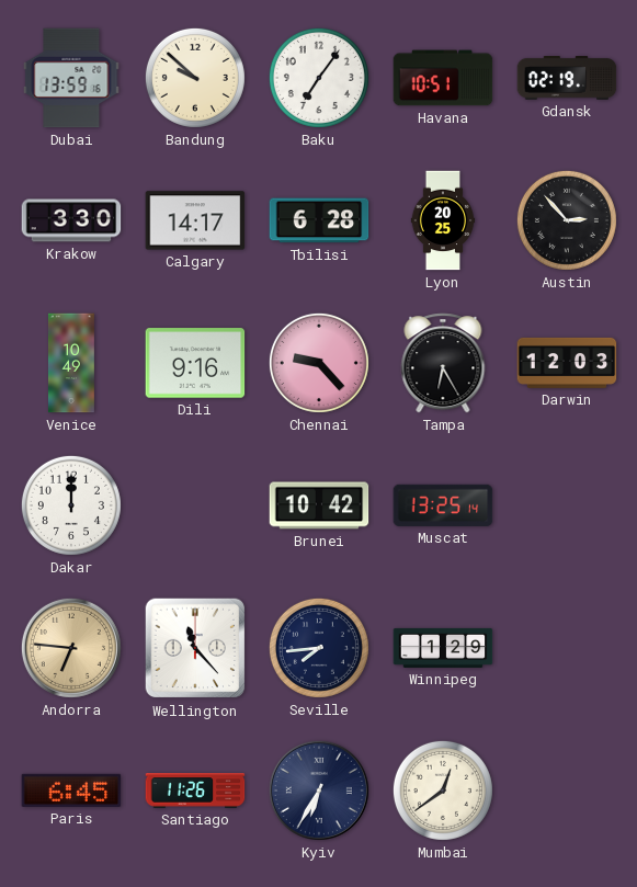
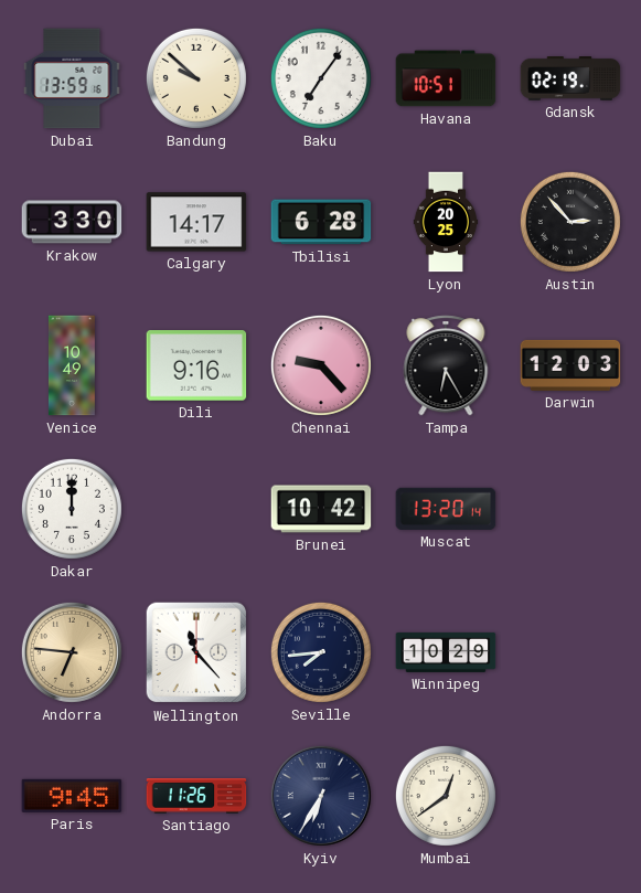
Muscat: 13:25 -> 13:20 (446, 509)
Winnipeg: 1:29 -> 10:29 (446, 652)
Paris: 6:45 -> 9:45 (72, 796)
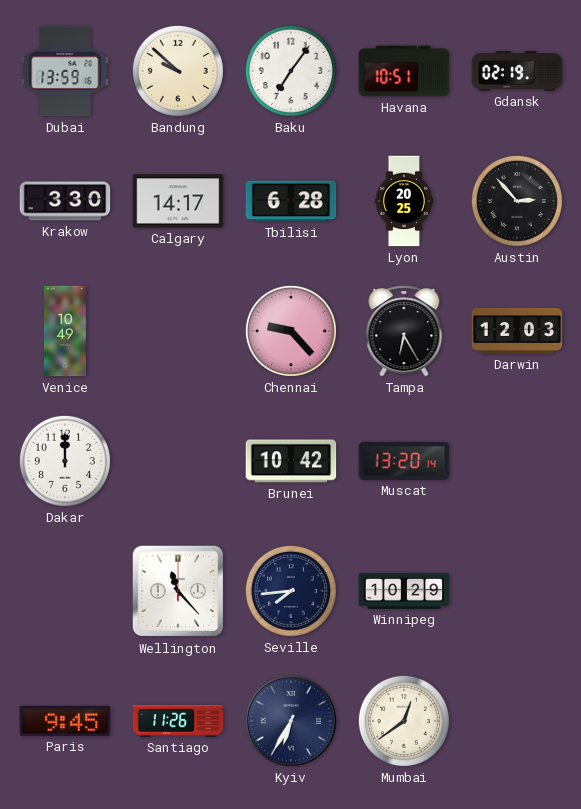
Dili: 9:16 -> none (196, 365)
Andorra: 6:46 -> none (72, 652)
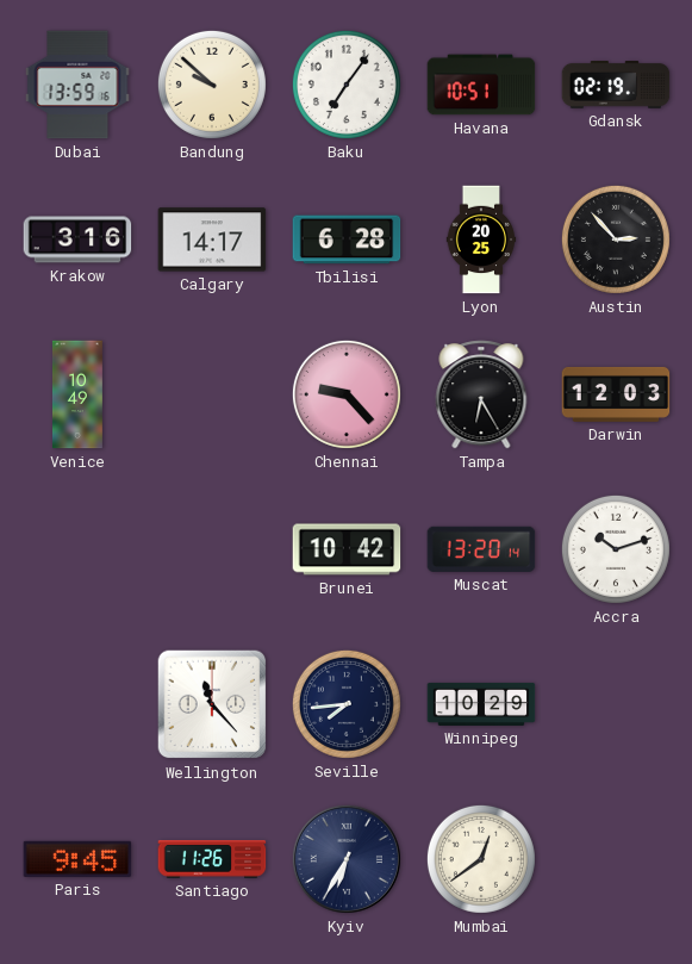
Krakow: 3:30 -> 3:16 (77, 240)
Dakar: 12:00 -> none (65, 461)
Accra: none -> 10:12 (616, 549)
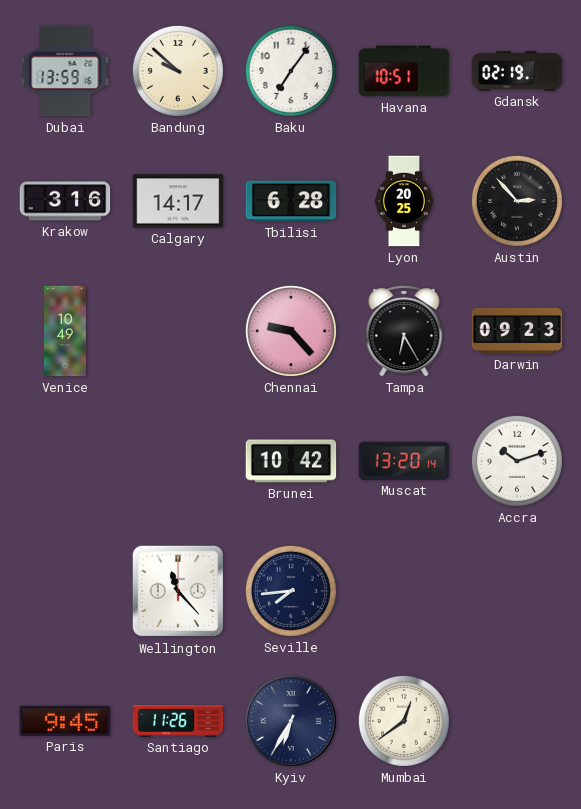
Darwin: 12:03 -> 09:23 (517, 331)
Winnipeg: 10:29 -> none (481, 704)
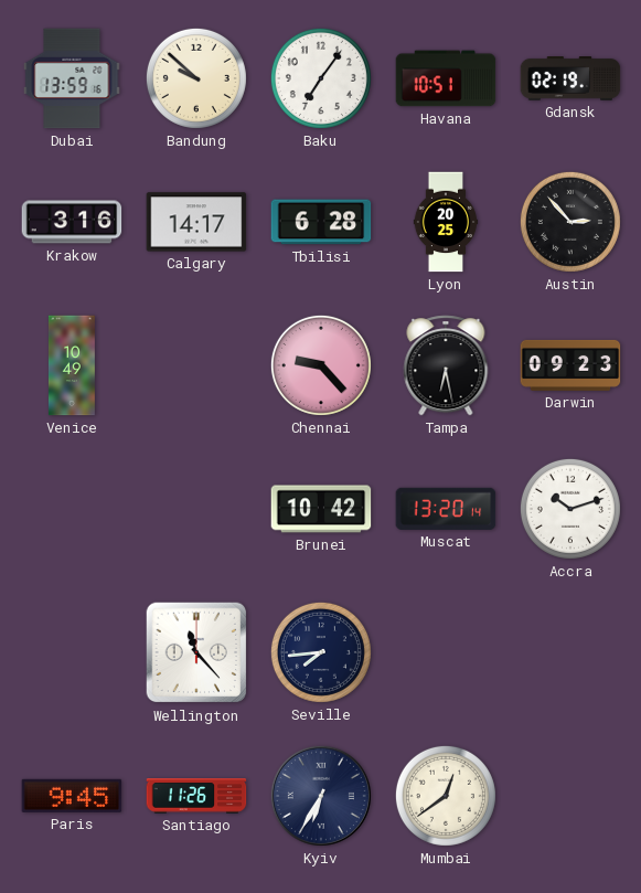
Tampa: 6:25 -> 6:28 (446, 365)
